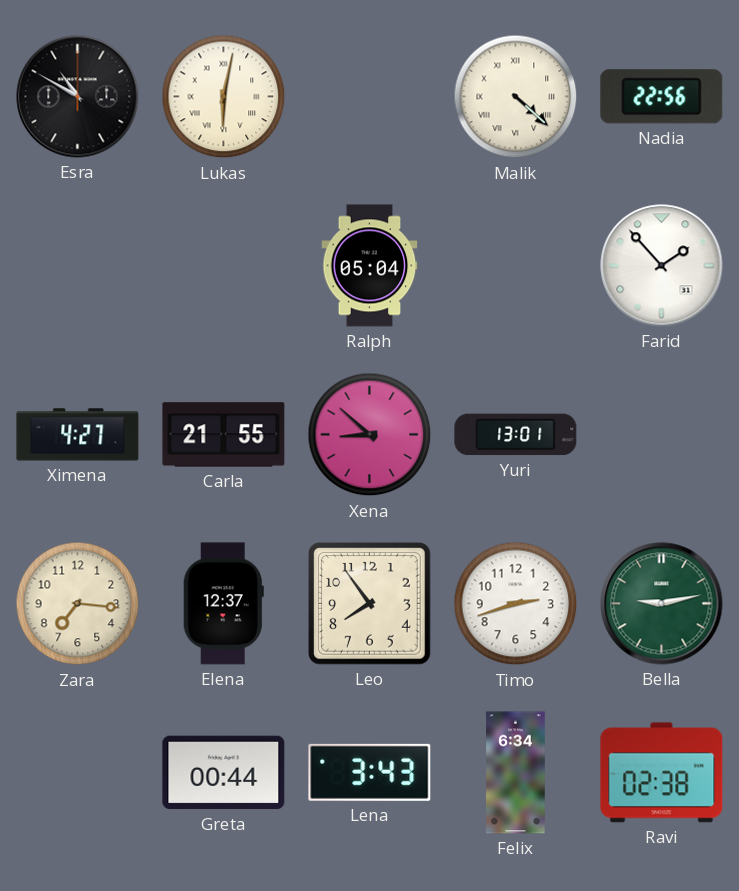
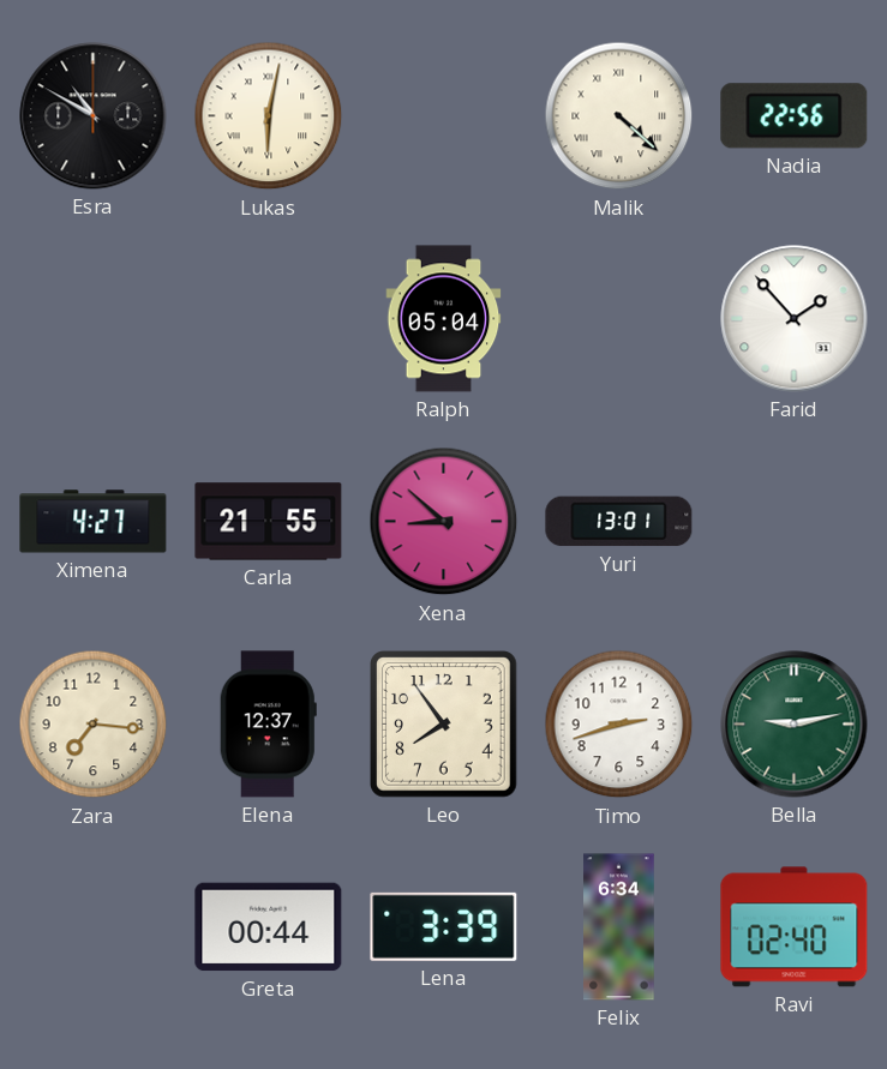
Lena: 3:43 -> 3:39 (444, 926)
Ravi: 02:38 -> 02:40 (795, 927)
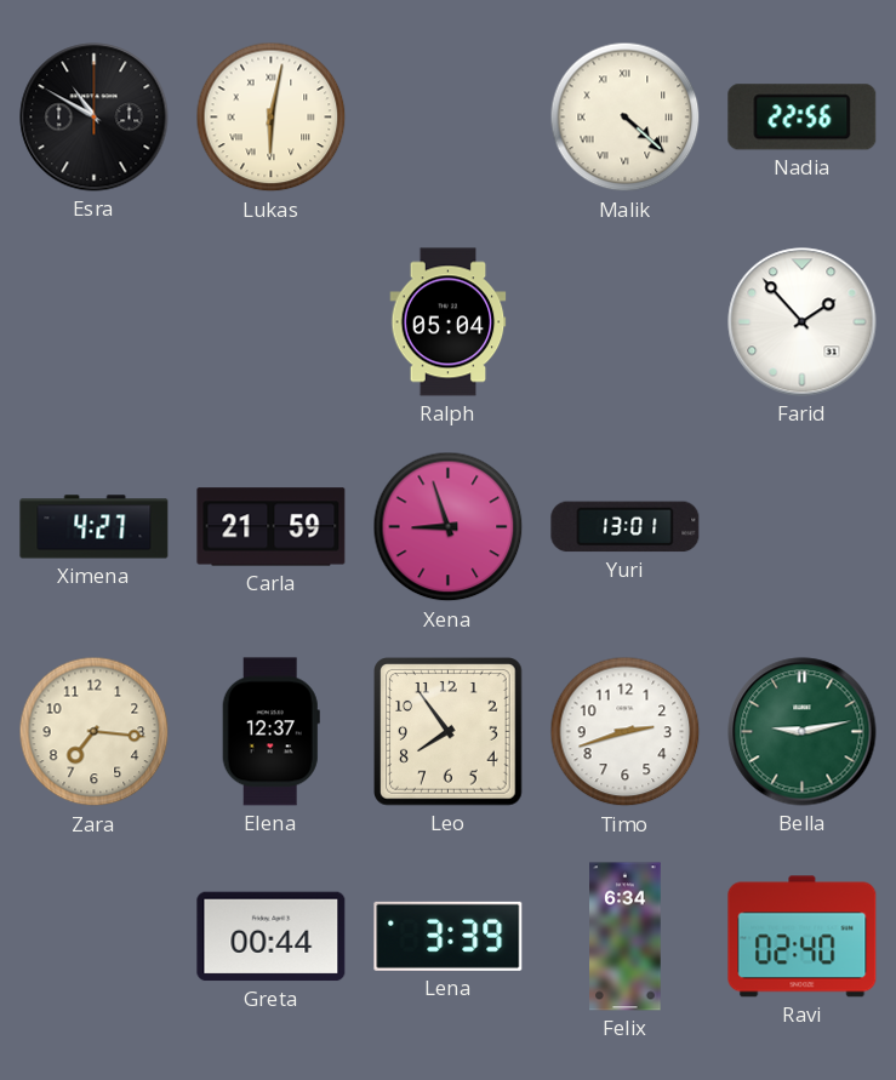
Carla: 21:55 -> 21:59 (272, 527)
Xena: 8:52 -> 8:57 (449, 527)
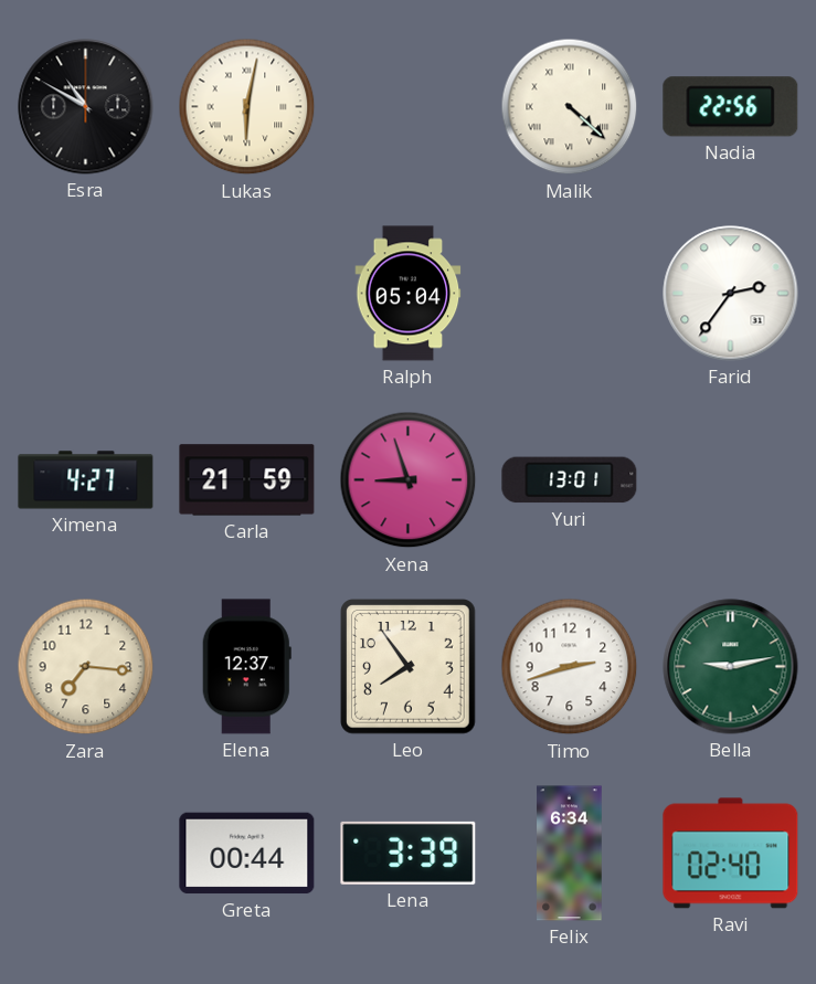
Farid: 1:53 -> 2:36 (731, 294)
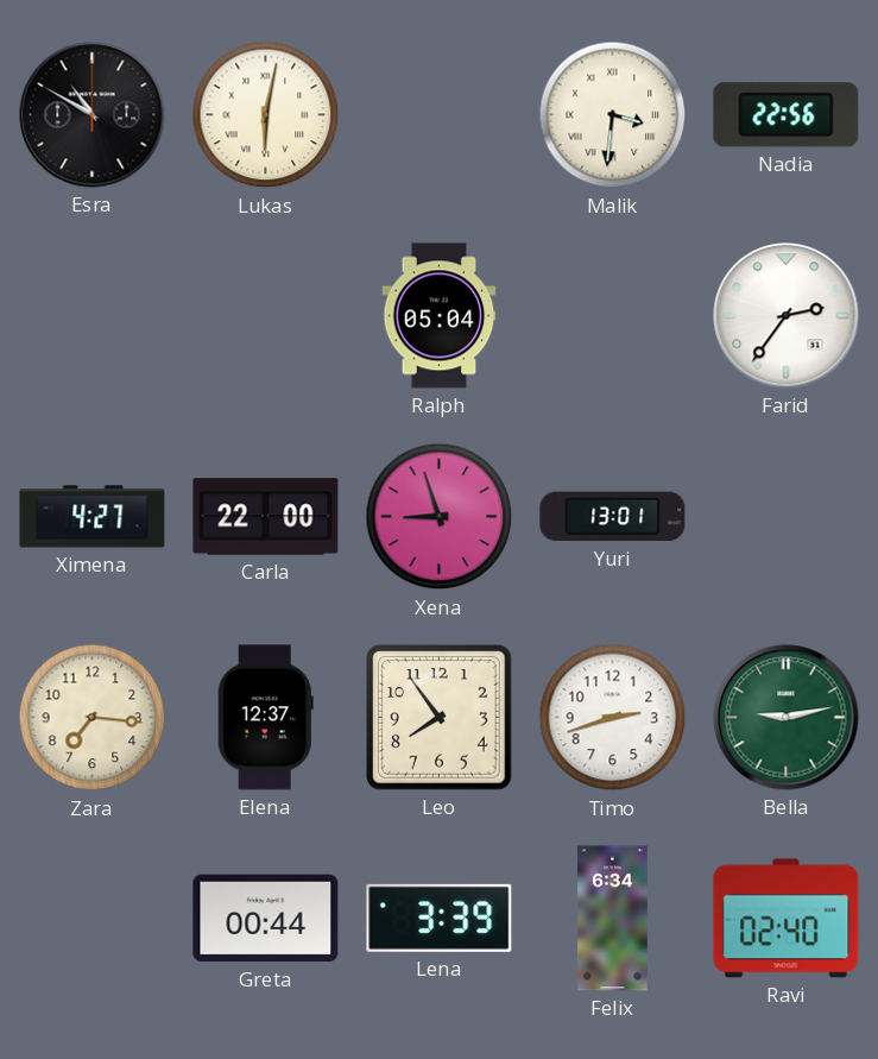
Malik: 4:22 -> 3:31 (613, 115)
Carla: 21:59 -> 22:00 (266, 517)
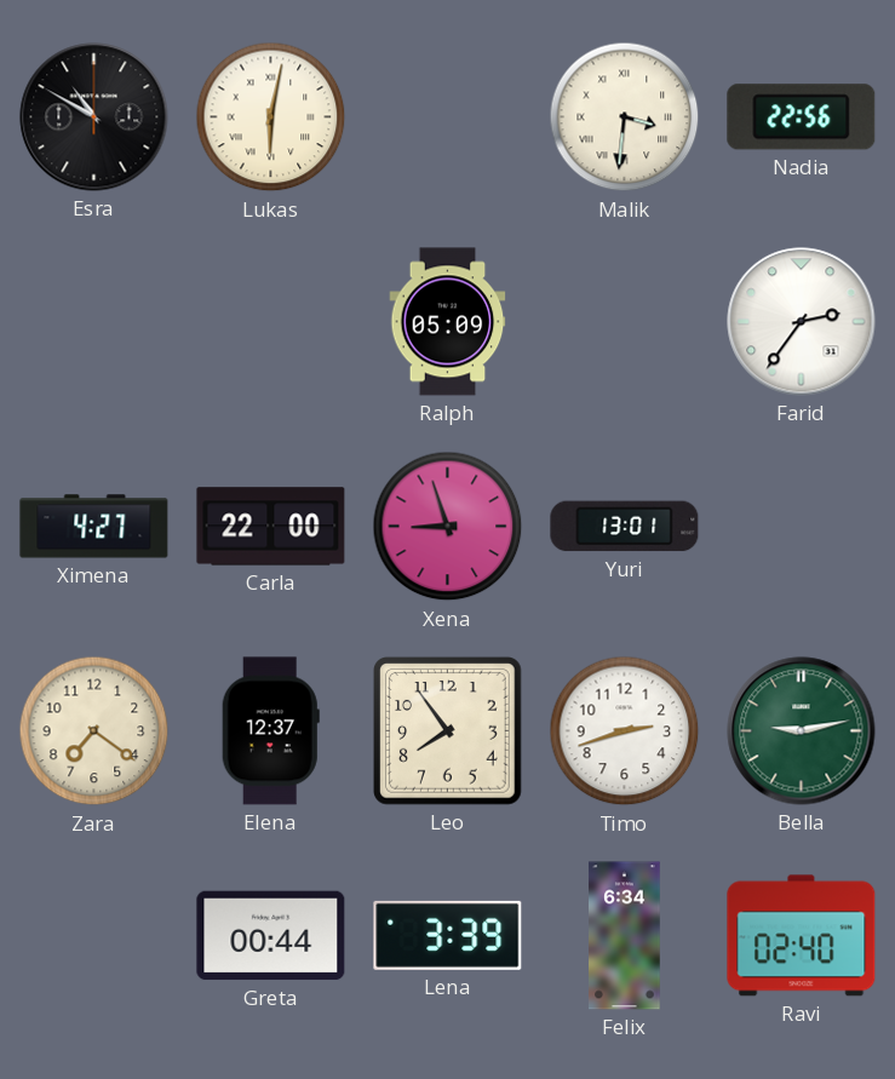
Ralph: 05:04 -> 05:09 (448, 322)
Zara: 7:16 -> 7:21 (94, 731)
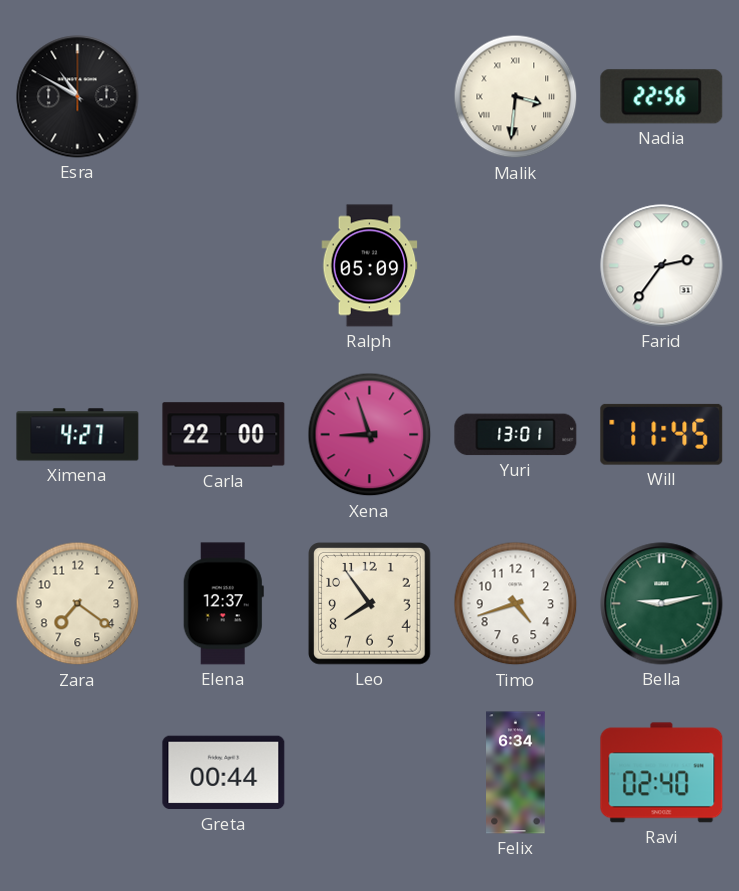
Lukas: 6:02 -> none (271, 117)
Will: none -> 11:45 (662, 434)
Timo: 2:42 -> 4:42 (516, 604)
Lena: 3:39 -> none (448, 935)
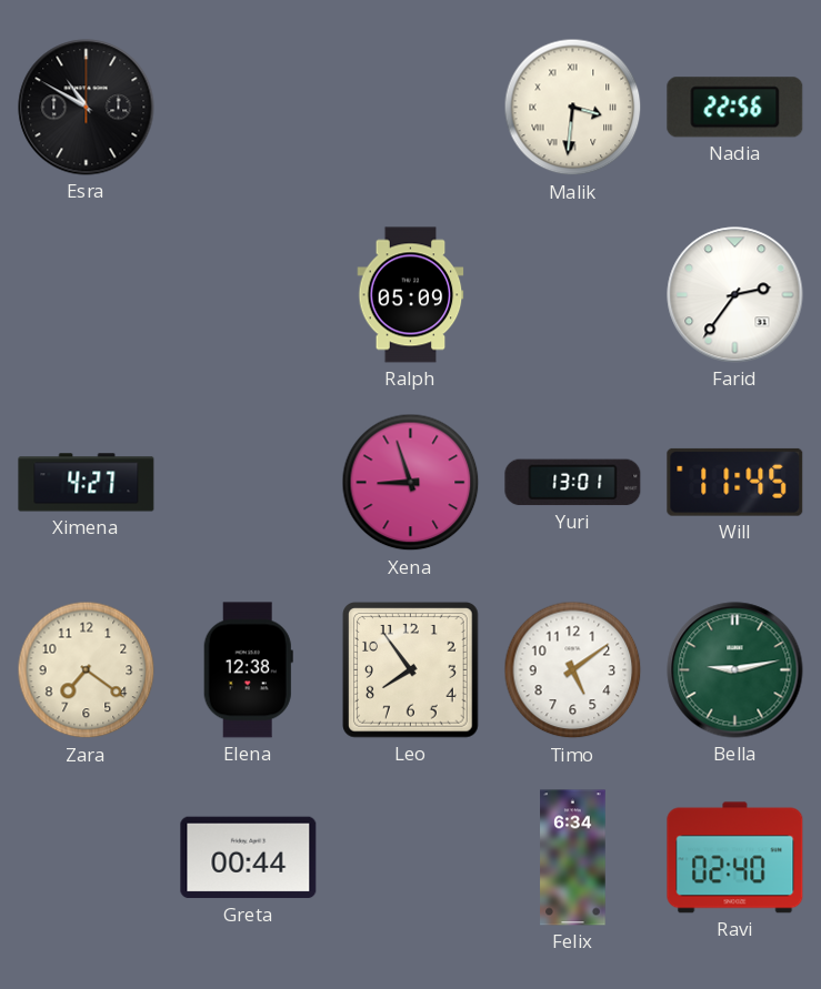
Carla: 22:00 -> none (224, 435)
Elena: 12:37 -> 12:38 (248, 670)
Timo: 4:42 -> 5:09 (573, 670)
